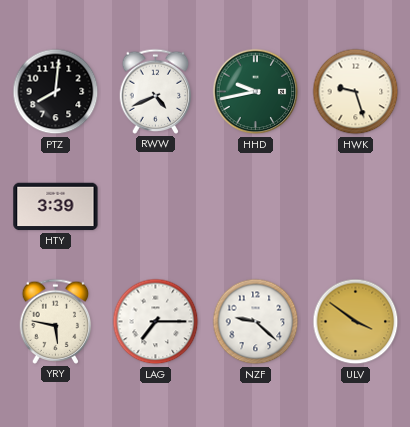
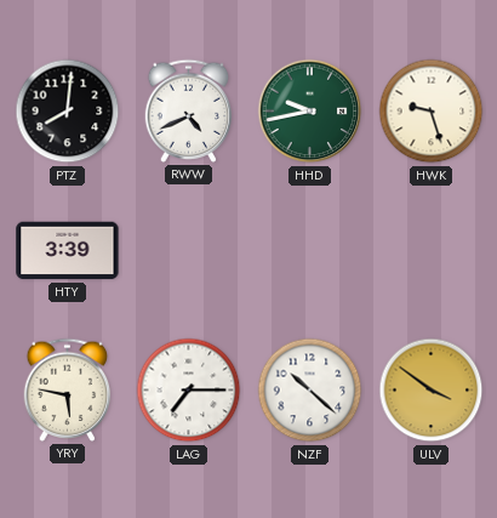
NZF: 9:22 -> 10:22 (310, 391)
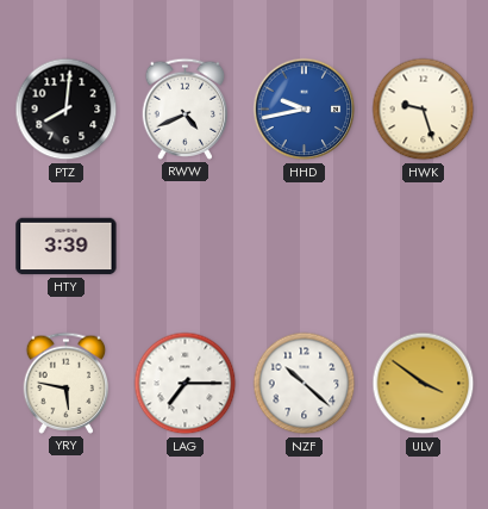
HHD dial: green -> blue (305, 110)
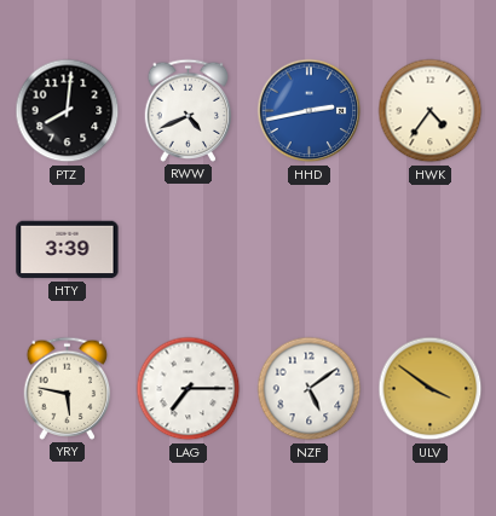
HHD: 9:43 -> 2:43 (310, 111)
HWK: 9:27 -> 4:36 (431, 111)
NZF: 10:22 -> 5:09 (310, 389)
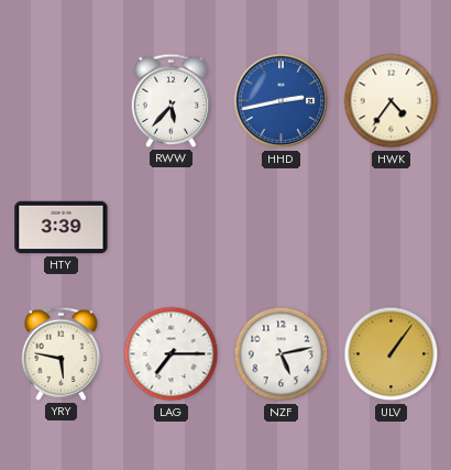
PTZ: 8:01 -> none (68, 111)
RWW: 4:41 -> 5:37 (172, 100)
NZF: 5:09 -> 5:13 (282, 354)
ULV: 3:51 -> 1:06 (392, 354)
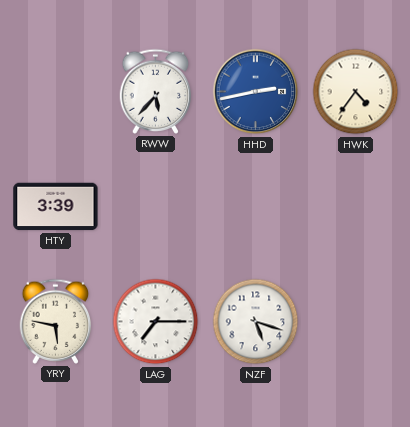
NZF: 5:13 -> 5:18 (256, 322)
ULV: 1:06 -> none (392, 354)
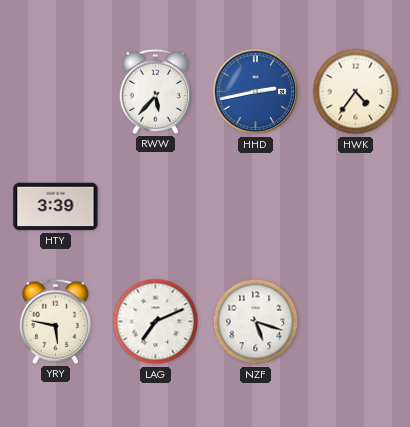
LAG: 7:15 -> 7:11 (156, 322)
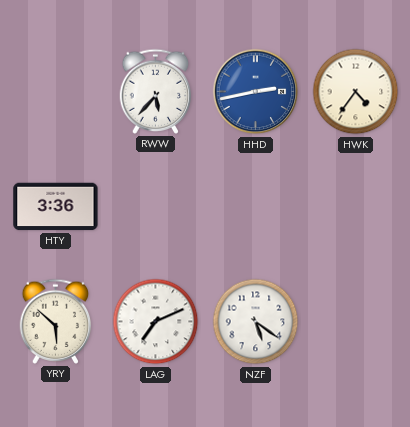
HTY: 3:39 -> 3:36 (56, 207)
YRY: 5:47 -> 5:52 (56, 321)
NZF: 5:18 -> 5:21 (256, 322)
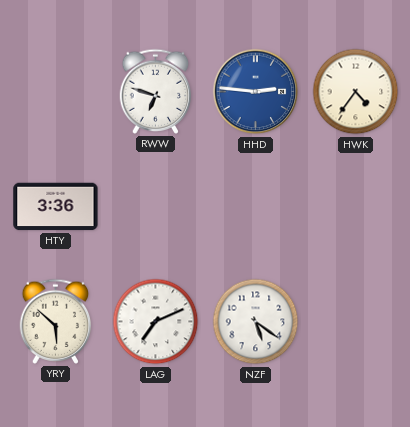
RWW: 5:37 -> 6:48 (156, 91)
HHD: 2:43 -> 2:46 (256, 92)
